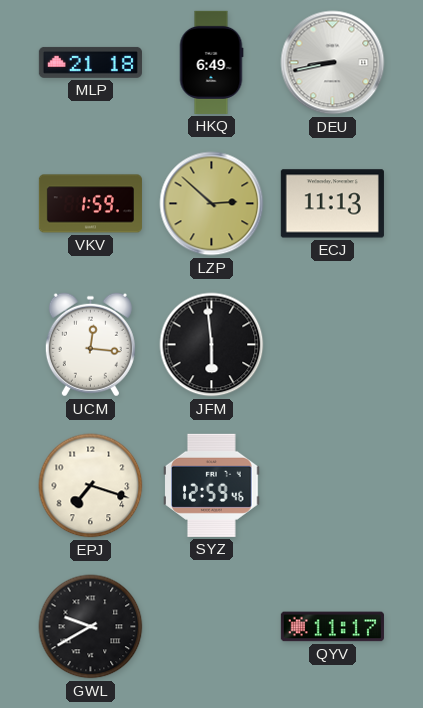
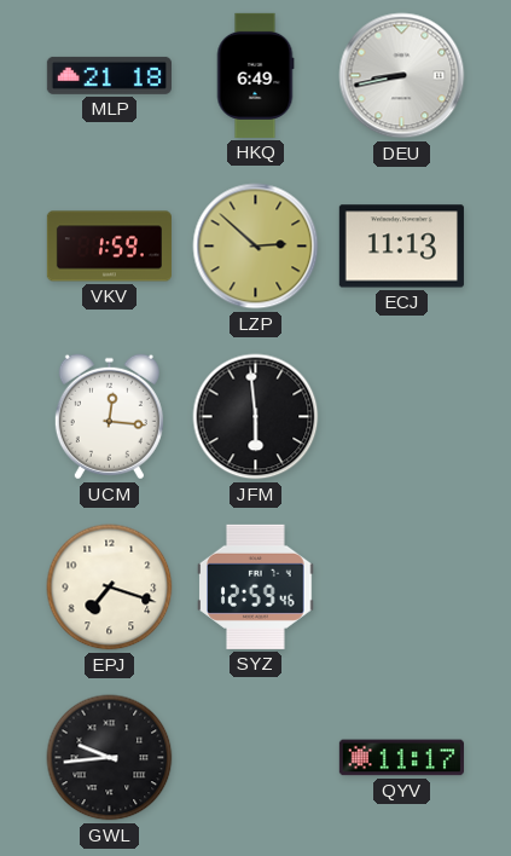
GWL: 9:40 -> 9:44 (110, 758)
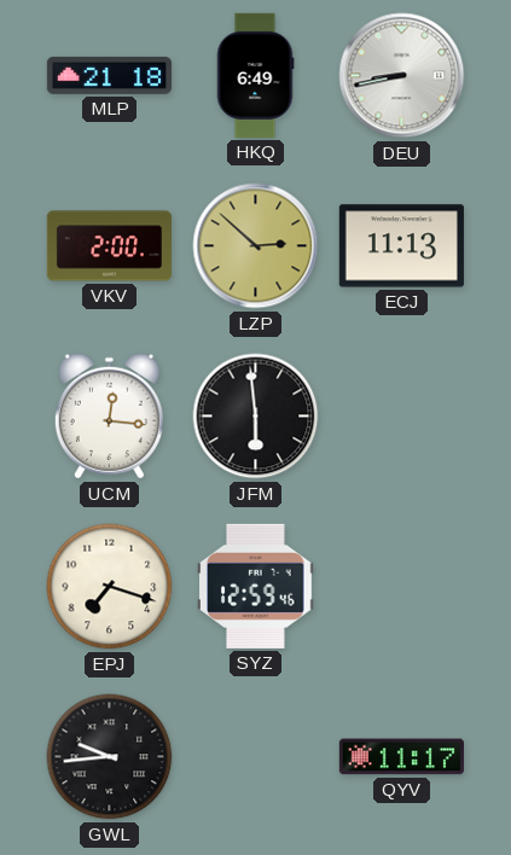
VKV: 1:59 -> 2:00 (109, 246)
